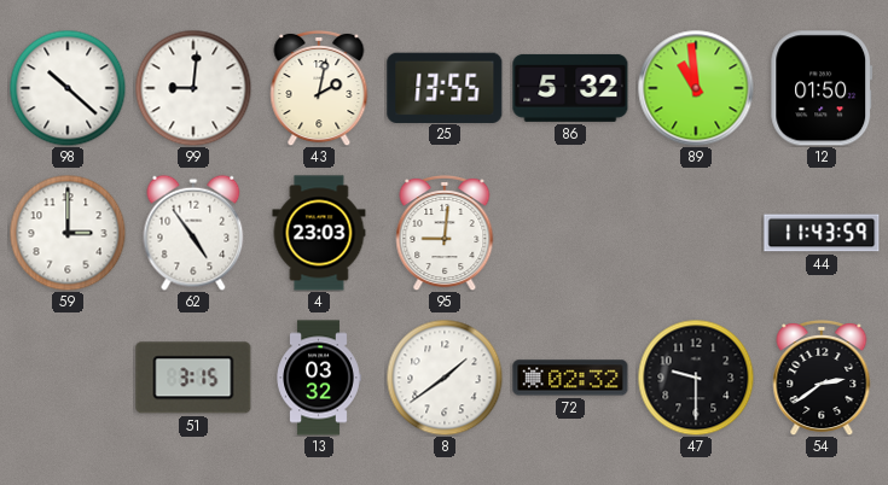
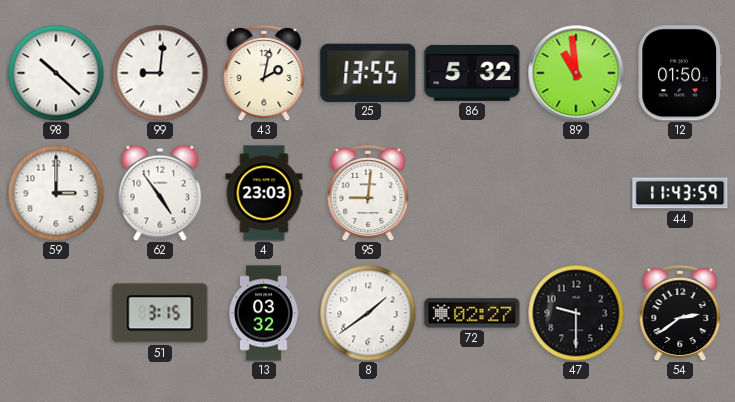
72: 02:32 -> 02:27 (472, 313)
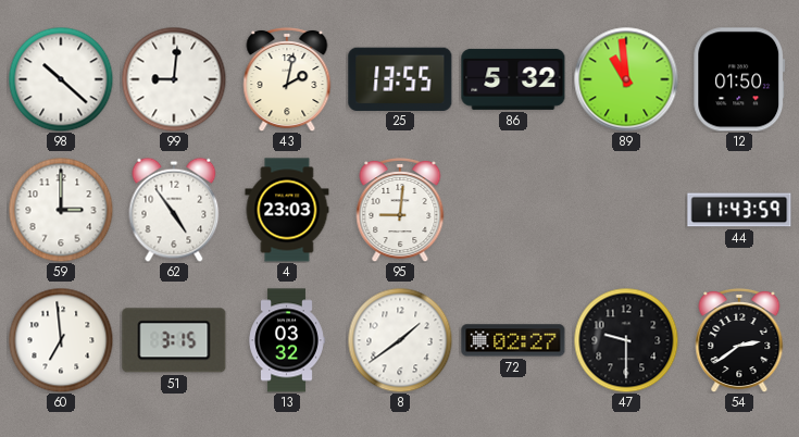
60: none -> 6:59 (61, 340)
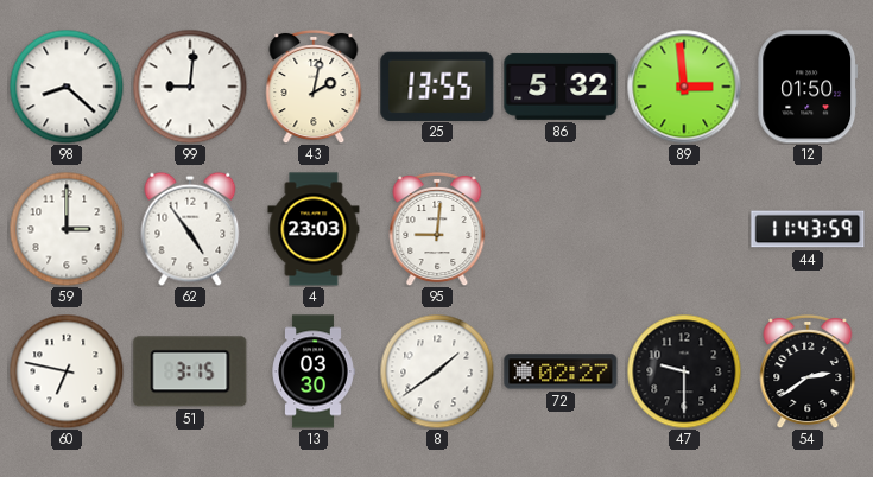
98: 10:22 -> 8:22 (67, 87)
89: 10:59 -> 2:59 (684, 87)
60: 6:59 -> 6:47 (67, 371)
13: 03:32 -> 03:30 (314, 371)
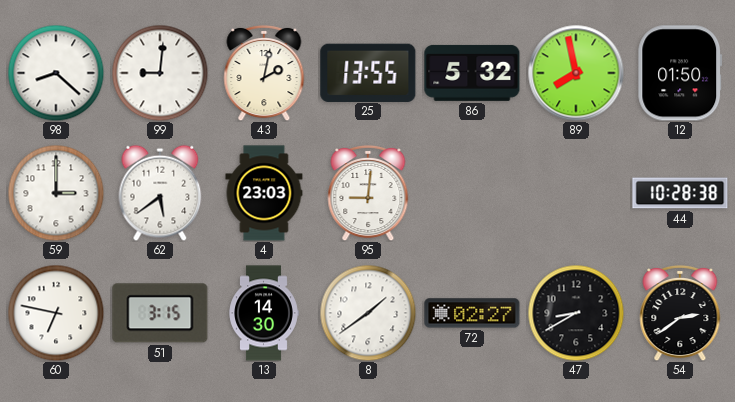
89: 2:59 -> 7:58 (576, 73)
62: 4:54 -> 5:39 (160, 193)
44: 11:43 -> 10:28 (680, 193)
13: 03:30 -> 14:30 (264, 313)
47: 9:30 -> 8:40 (576, 313)
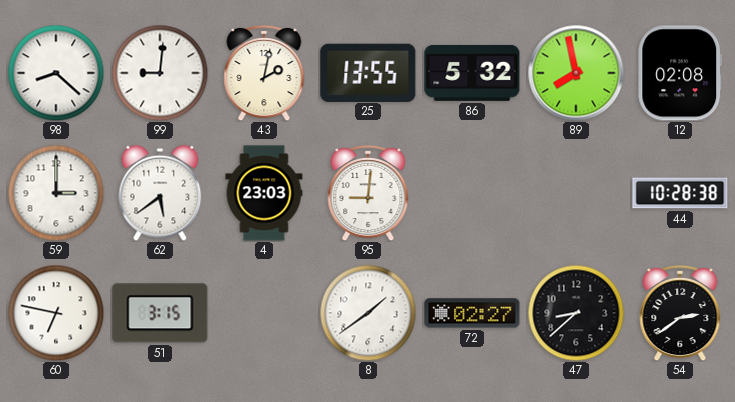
12: 01:50 -> 02:08 (680, 73)
13: 14:30 -> none (264, 313)
47: 8:40 -> 8:38 (576, 313)
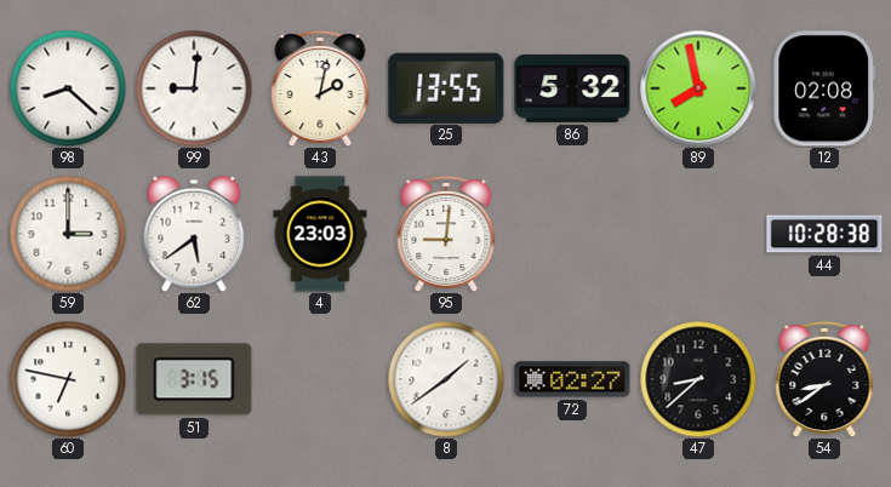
54: 2:39 -> 8:39 (824, 379)
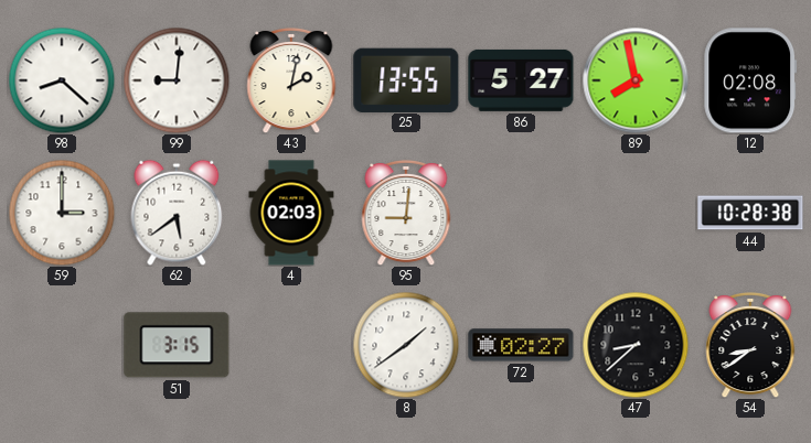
86: 5:32 -> 5:27 (521, 80)
4: 23:03 -> 02:03 (291, 213)
60: 6:47 -> none (68, 379)
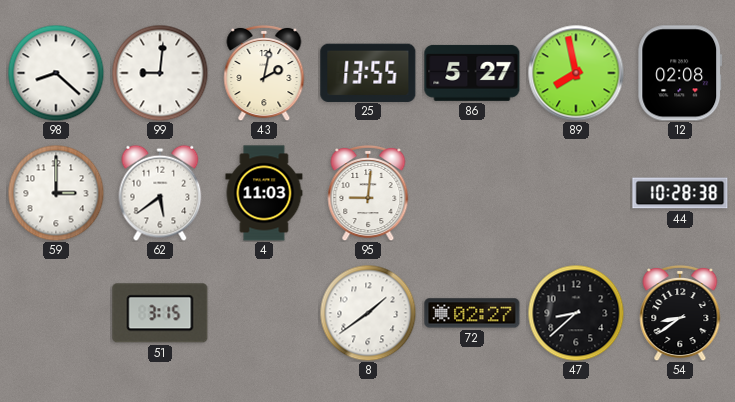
4: 02:03 -> 11:03 (264, 193)
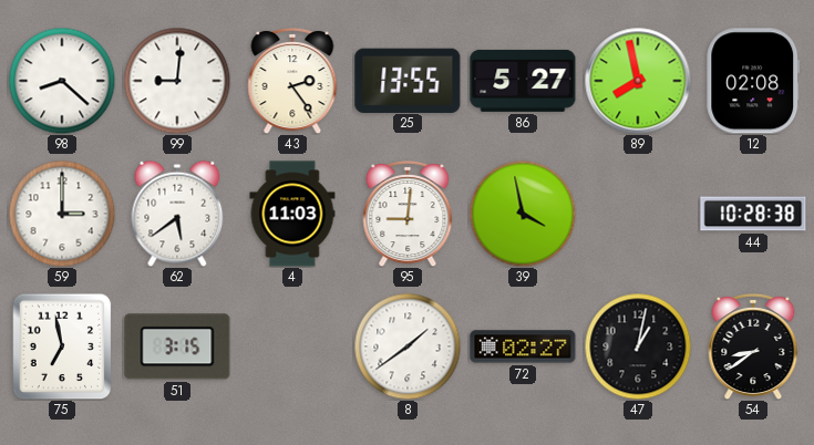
43: 2:02 -> 2:24 (292, 81)
39: none -> 3:58 (523, 214)
75: none -> 6:58 (62, 346)
47: 8:38 -> 1:02 (638, 346)
